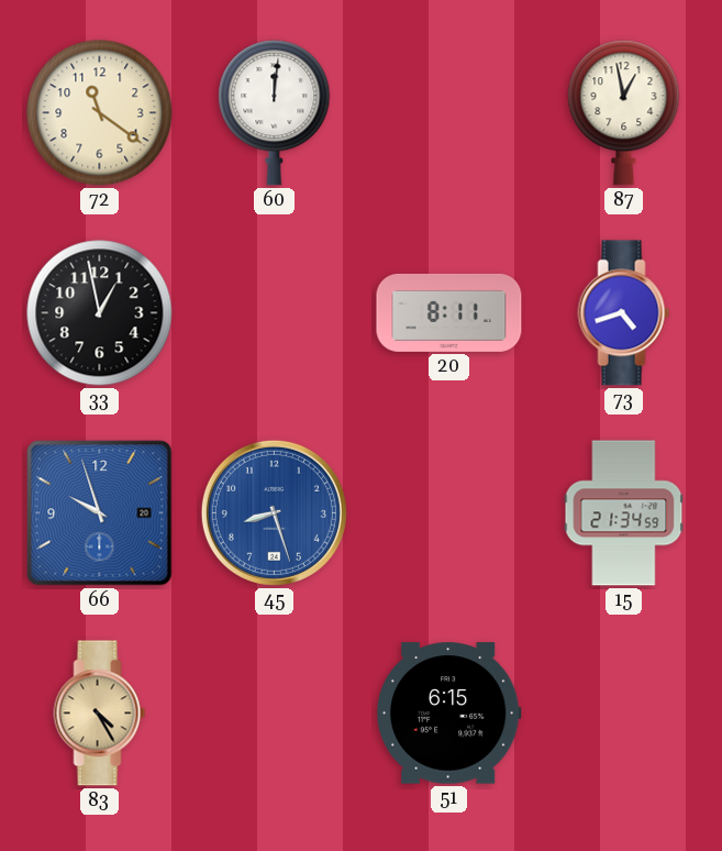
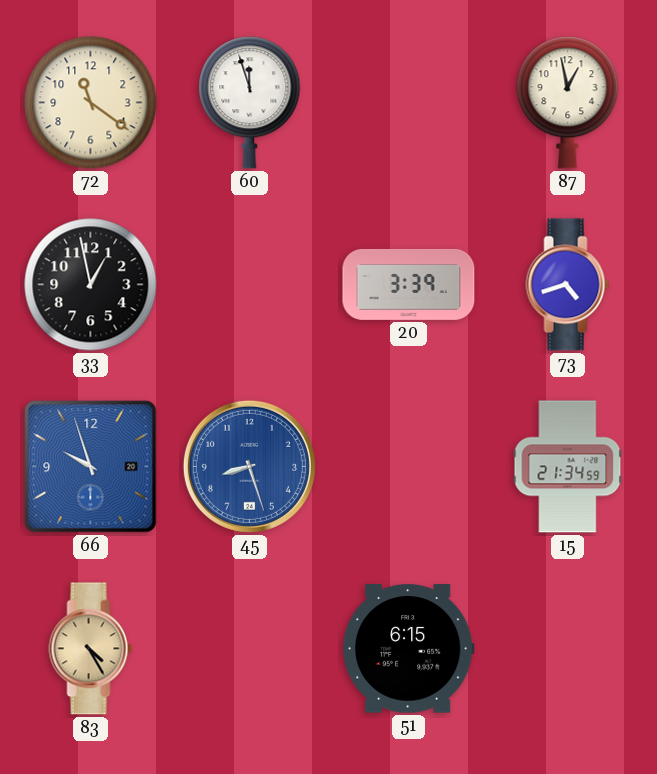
60: 12:01 -> 11:57 (250, 103)
20: 8:11 -> 3:39 (409, 284)
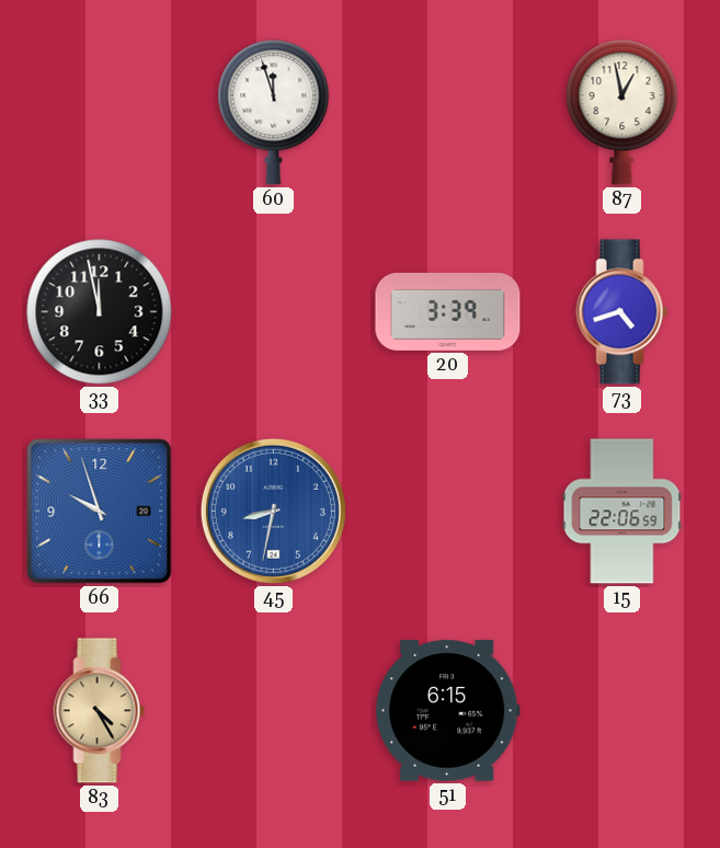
72: 11:21 -> none (91, 103)
33: 12:58 -> 11:58 (100, 312)
45: 8:27 -> 8:32 (273, 511)
15: 21:34 -> 22:06 (622, 512)
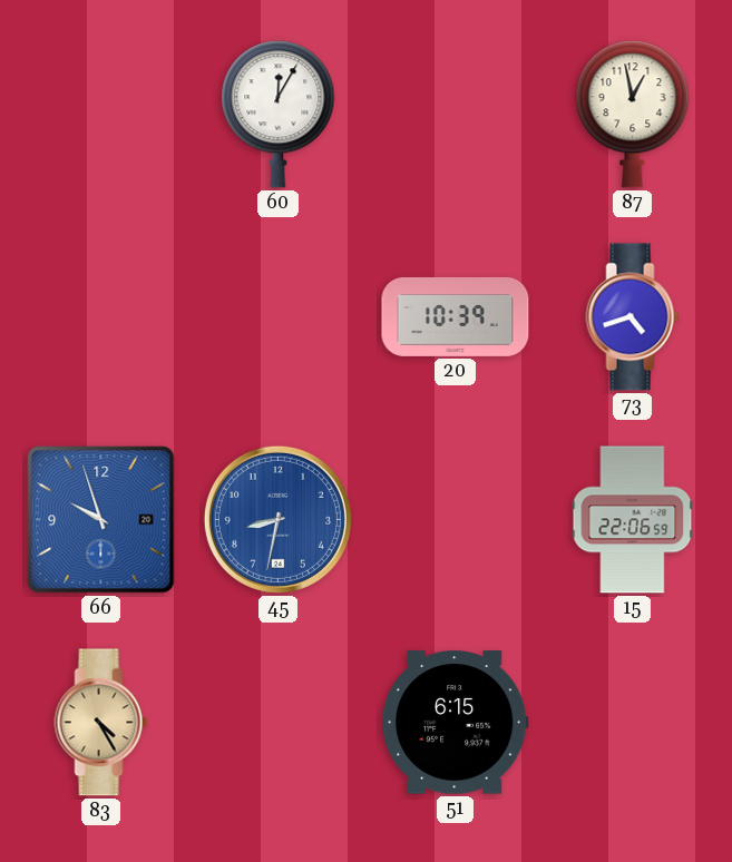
60: 11:57 -> 12:05 (279, 115)
33: 11:58 -> none (100, 312)
20: 3:39 -> 10:39 (456, 316)
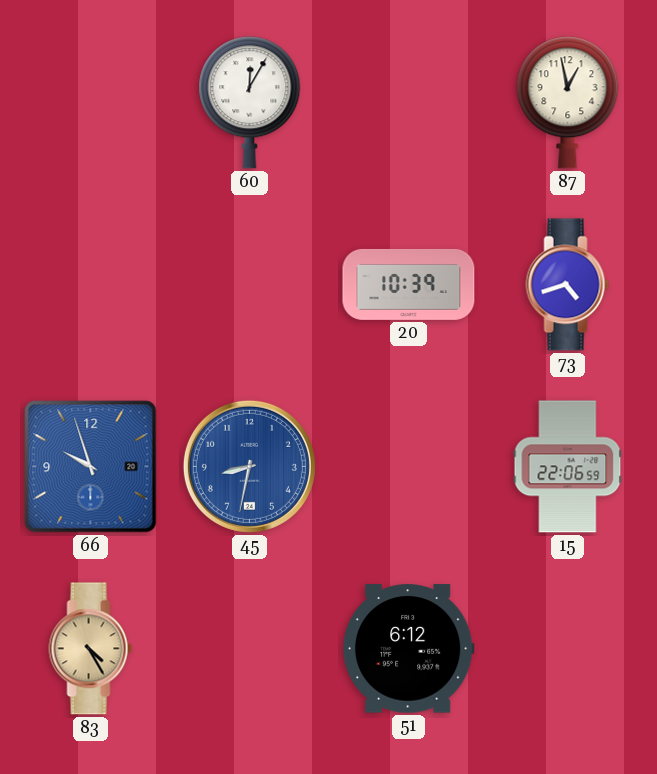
51: 6:15 -> 6:12 (408, 649)
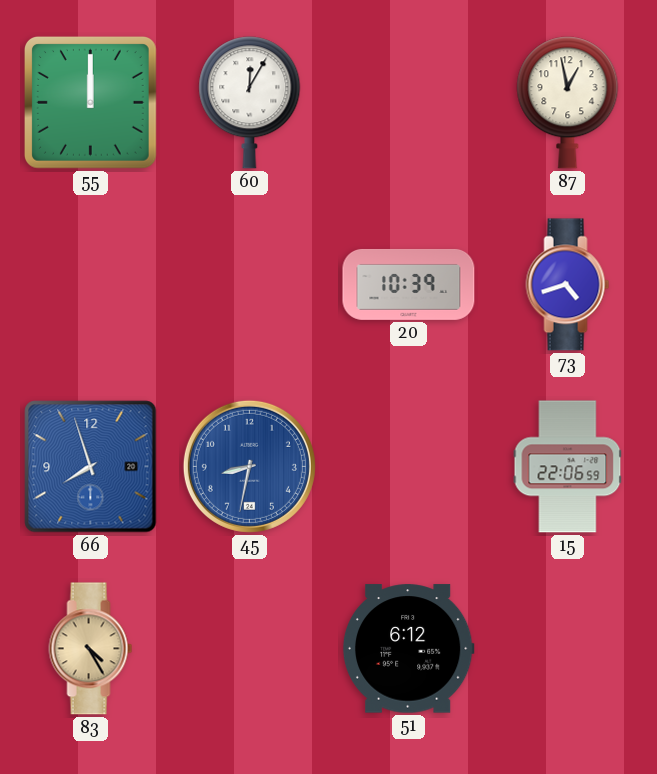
55: none -> 12:00 (90, 102)
66: 9:57 -> 7:57 (91, 467)
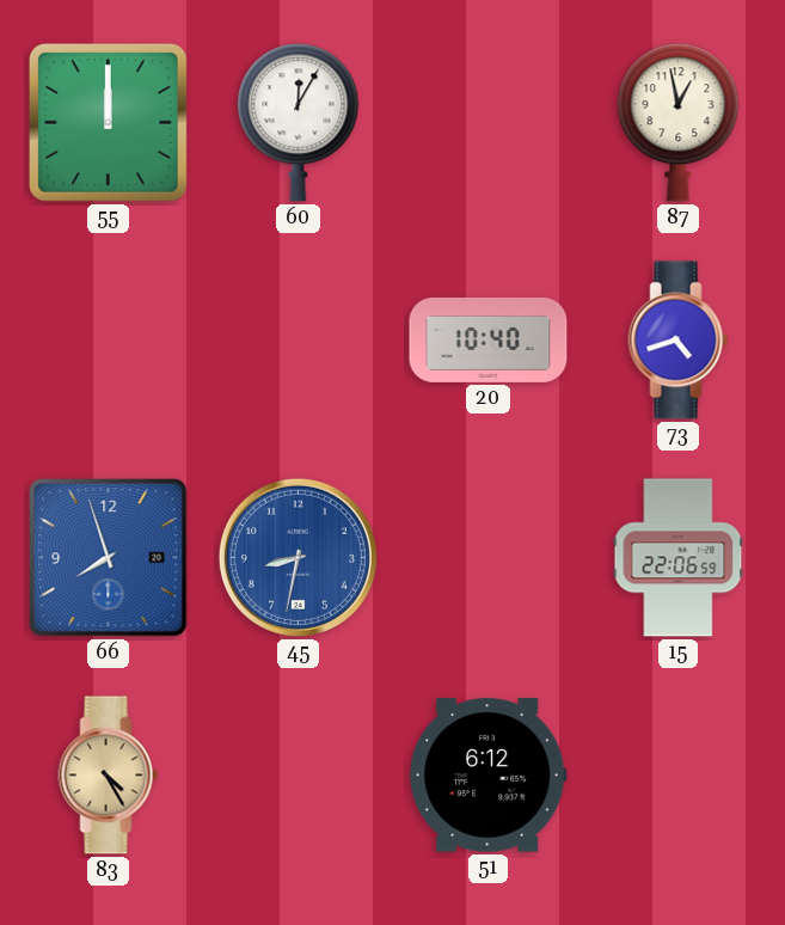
20: 10:39 -> 10:40 (489, 339)
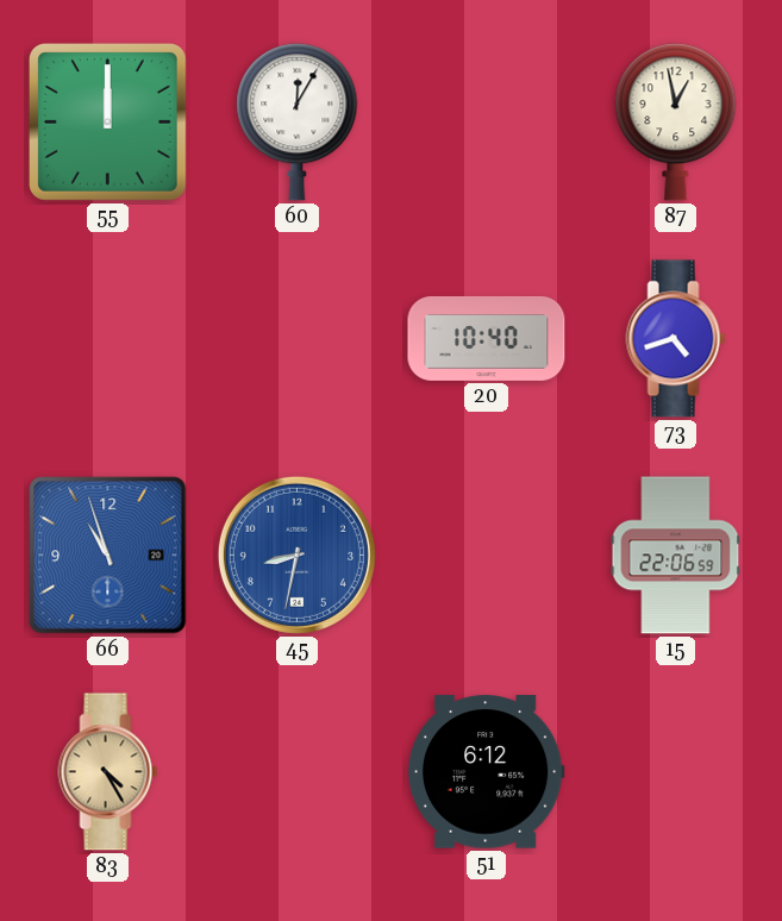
66: 7:57 -> 10:57 (108, 556)
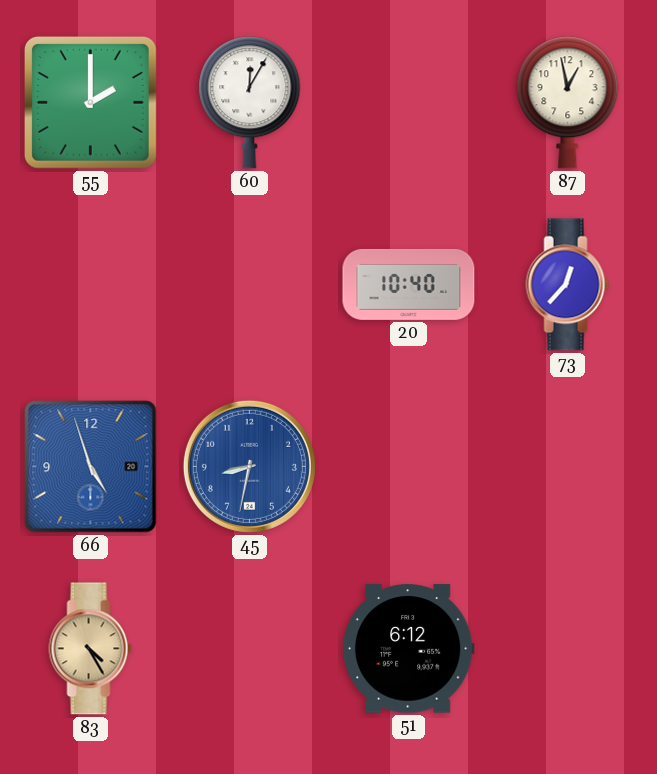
55: 12:00 -> 2:00 (90, 102)
73: 4:42 -> 12:37 (568, 285)
66: 10:57 -> 4:57 (91, 467)
15: 22:06 -> none (676, 556)
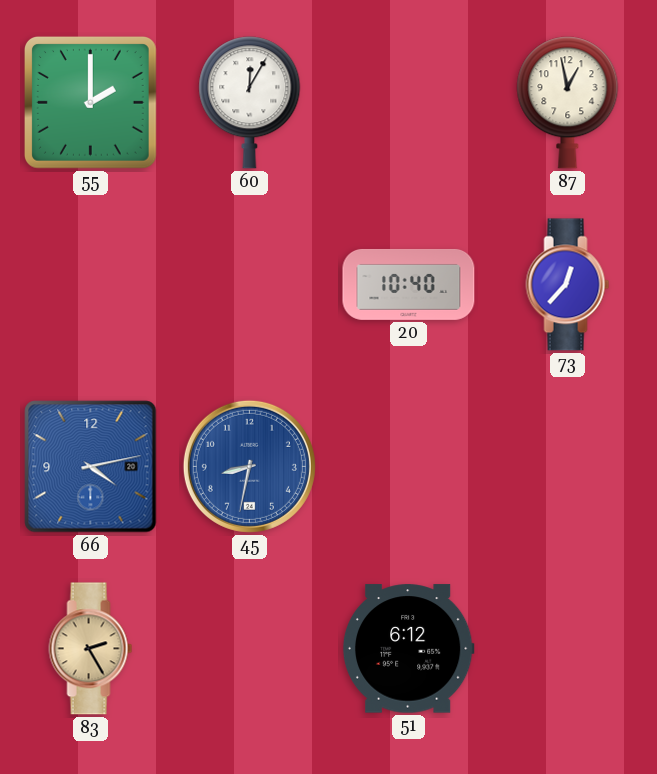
66: 4:57 -> 4:13 (91, 467)
83: 4:25 -> 2:25 (91, 649)
